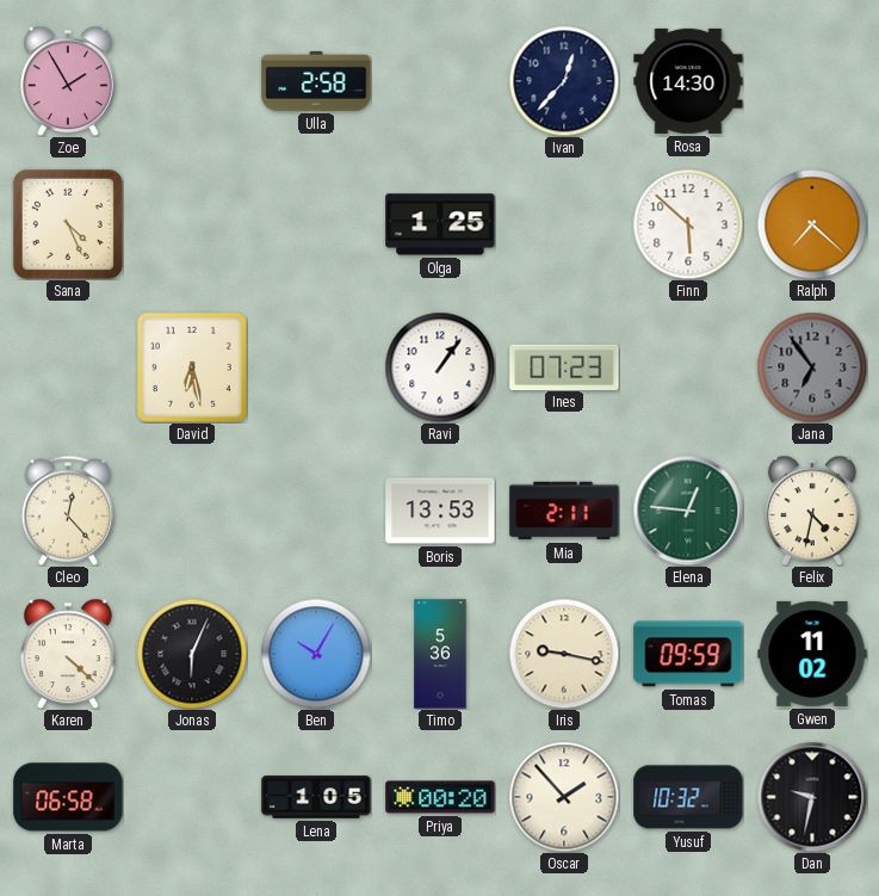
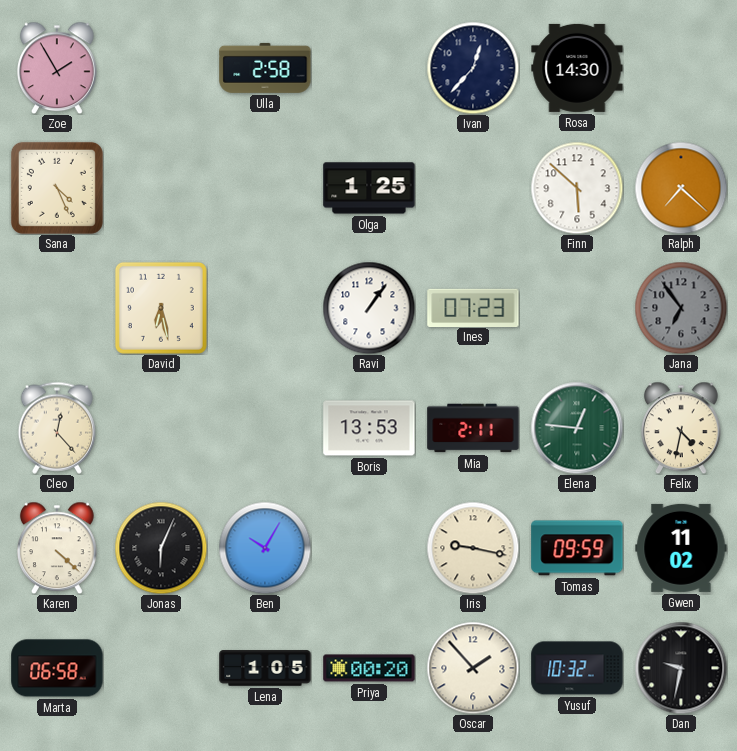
Timo: 5:36 -> none (440, 654)
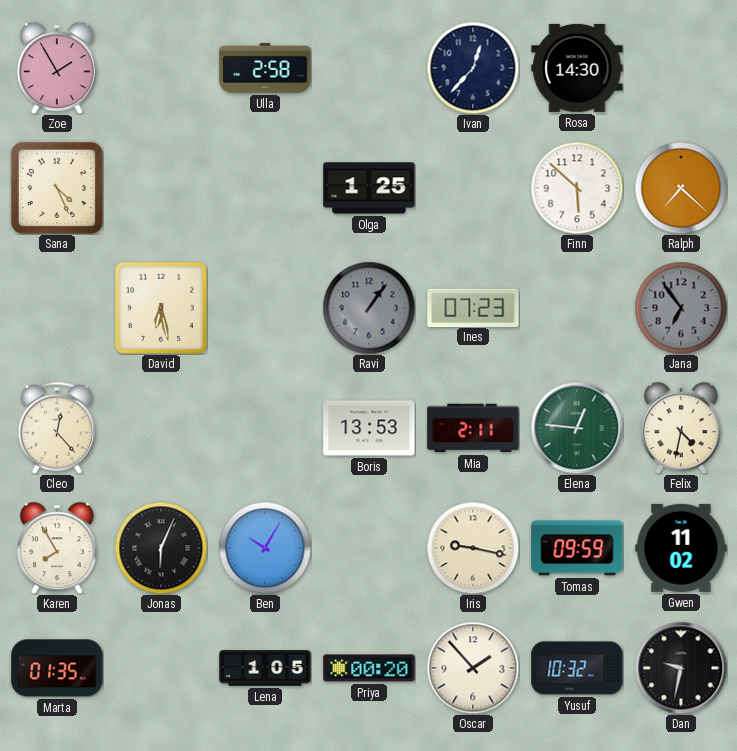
Ravi dial: white -> grey (369, 308)
Karen: 4:22 -> 7:55 (58, 548)
Marta: 06:58 -> 01:35 (57, 668)
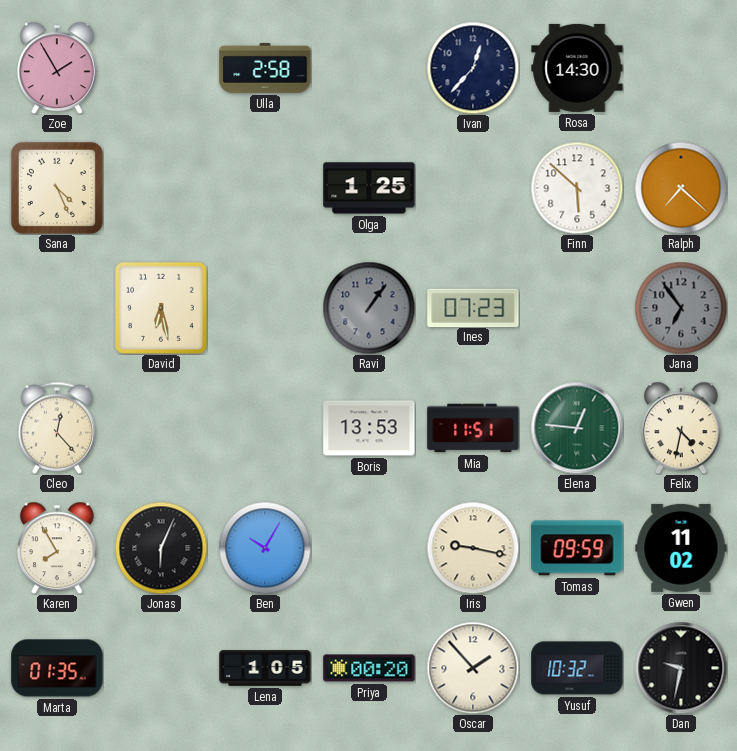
Mia: 2:11 -> 11:51 (473, 428)
